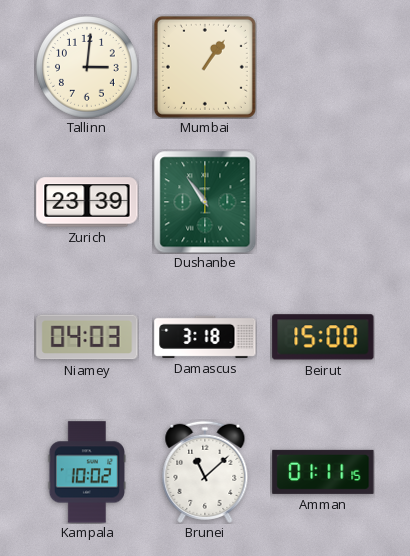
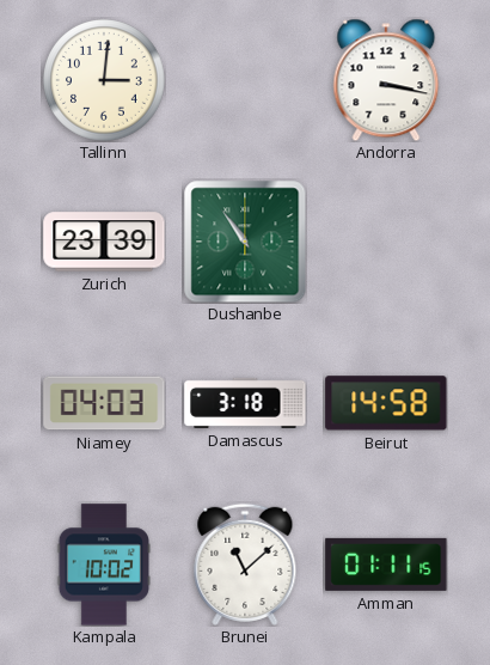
Mumbai: 1:06 -> none (205, 67)
Andorra: none -> 3:17 (386, 80)
Beirut: 15:00 -> 14:58 (386, 403)
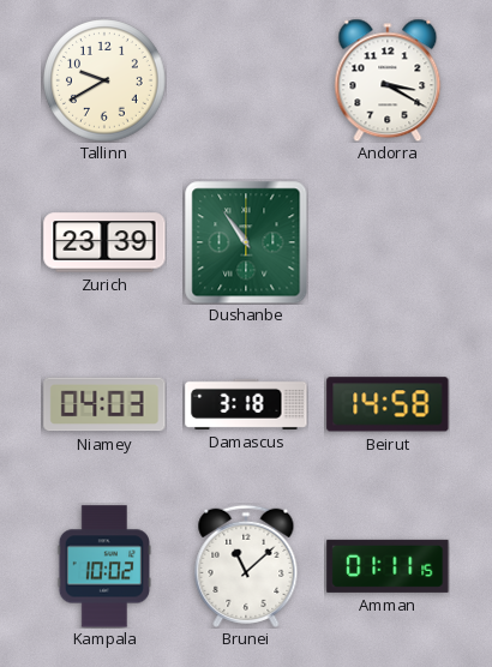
Tallinn: 3:01 -> 9:40 (104, 80)
Andorra: 3:17 -> 3:20 (388, 80)
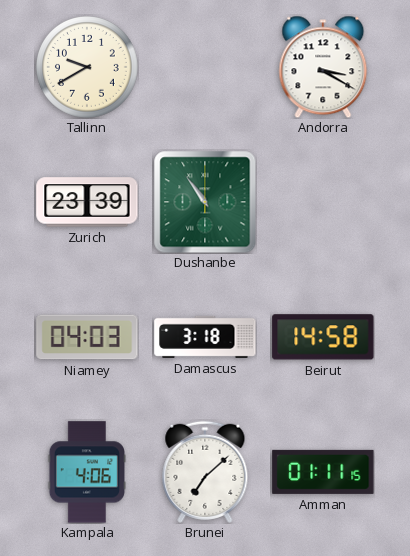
Kampala: 10:02 -> 4:06 (87, 472)
Brunei: 11:08 -> 7:08 (205, 472)
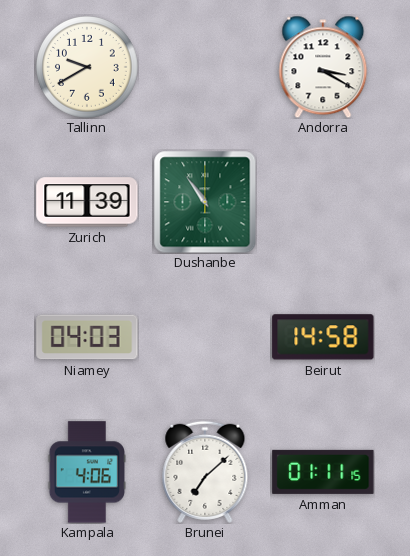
Zurich: 23:39 -> 11:39 (87, 202)
Damascus: 3:18 -> none (205, 337)
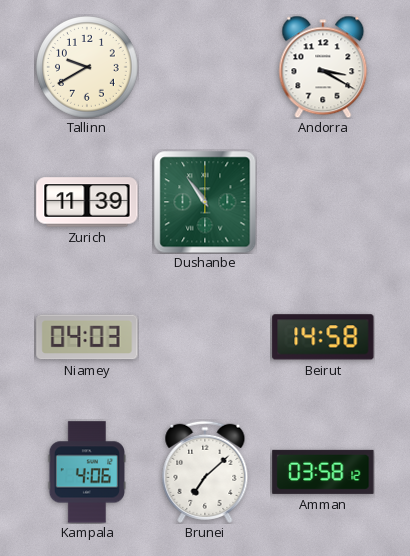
Amman: 01:11 -> 03:58 (323, 472)
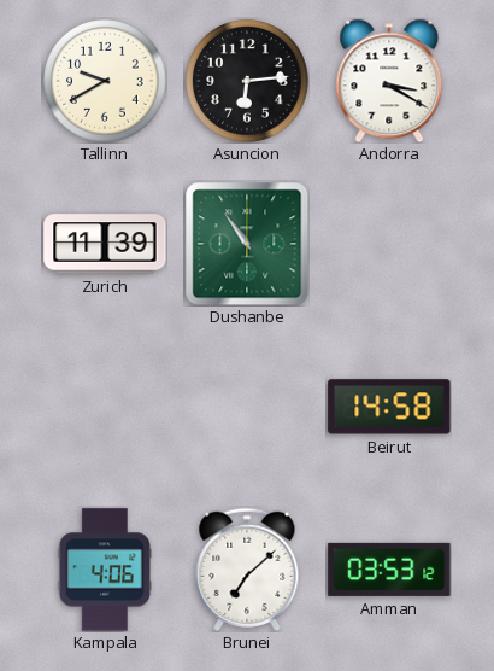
Asuncion: none -> 6:14 (247, 81)
Niamey: 04:03 -> none (87, 337)
Amman: 03:58 -> 03:53 (389, 570)
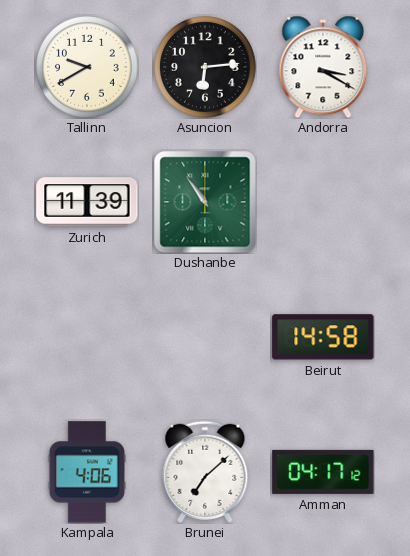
Amman: 03:53 -> 04:17 (323, 472)
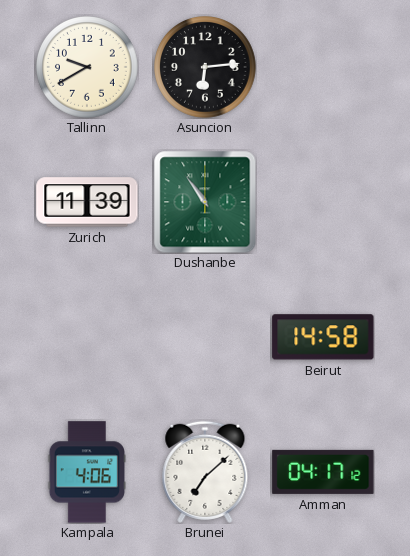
Andorra: 3:20 -> none (323, 67)
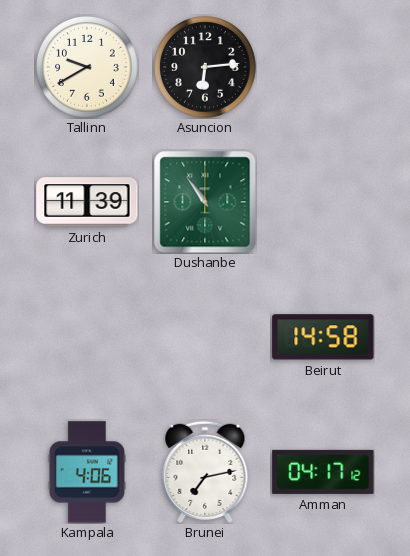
Brunei: 7:08 -> 7:13 (205, 472)
